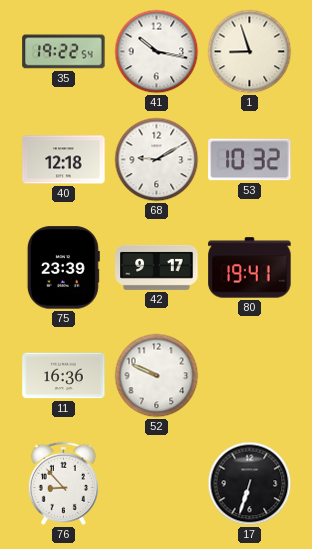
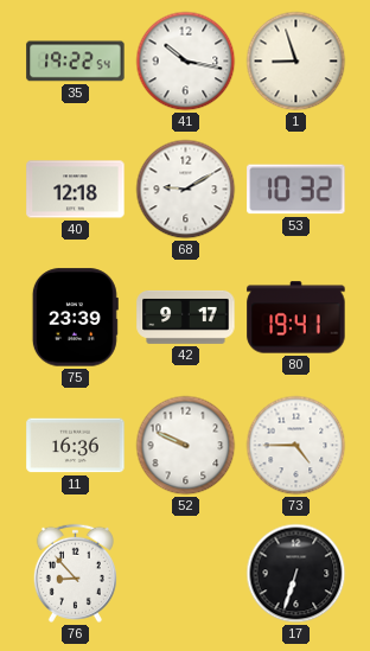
73: none -> 4:45 (296, 446)
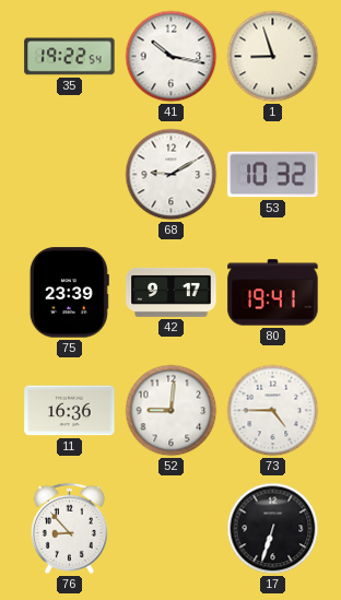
40: 12:18 -> none (76, 190)
52: 9:49 -> 9:01 (172, 411)
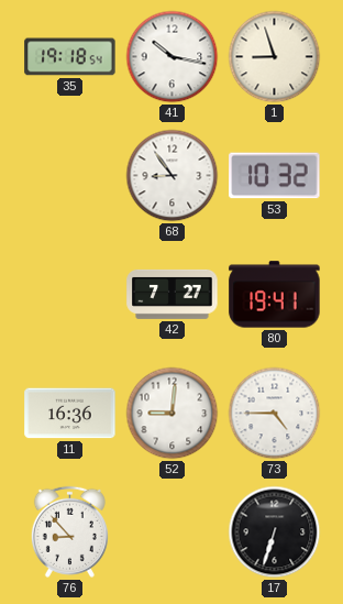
35: 19:22 -> 19:18 (70, 57)
68: 9:10 -> 8:54 (173, 176)
75: 23:39 -> none (69, 293)
42: 9:17 -> 7:27 (173, 294)
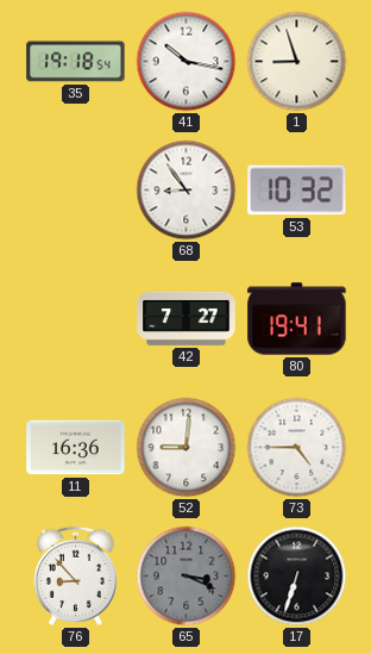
65: none -> 3:19 (187, 577)
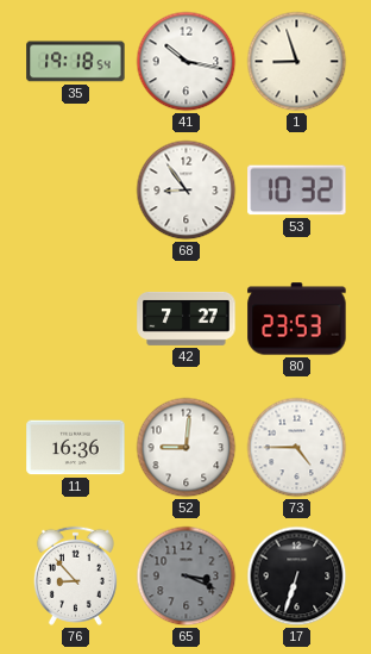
80: 19:41 -> 23:53 (297, 319)
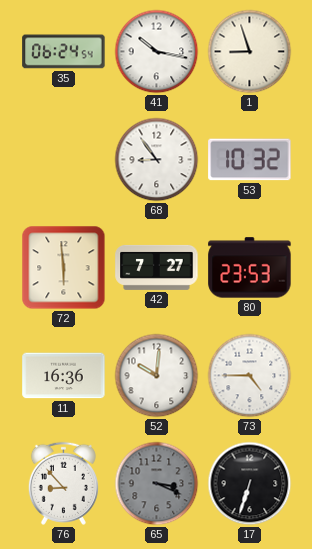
35: 19:18 -> 06:24 (64, 52)
72: none -> 5:59 (64, 268)
52: 9:01 -> 10:01 (157, 376)
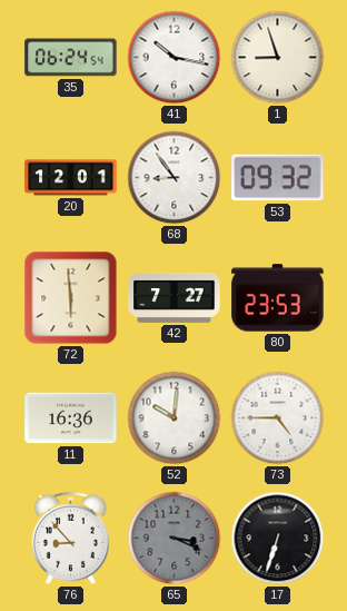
20: none -> 12:01 (71, 178)
53: 10:32 -> 09:32 (278, 178)
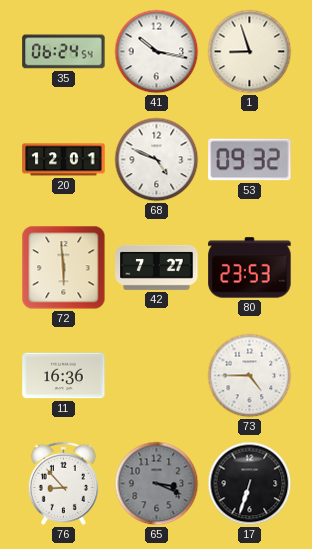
68: 8:54 -> 4:49 (157, 160)
52: 10:01 -> none (175, 418)
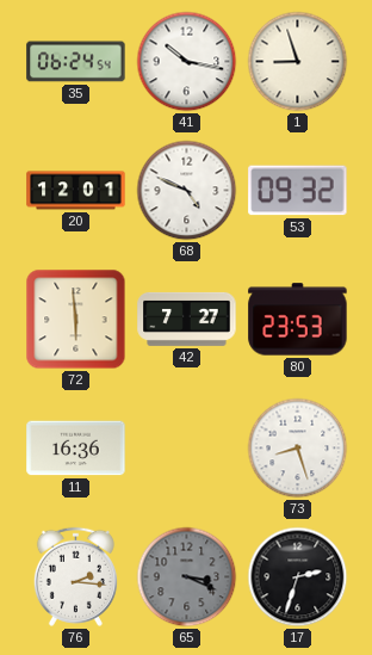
73: 4:45 -> 8:27 (298, 449)
76: 8:53 -> 2:16 (75, 576)
17: 6:33 -> 2:33 (298, 577)
